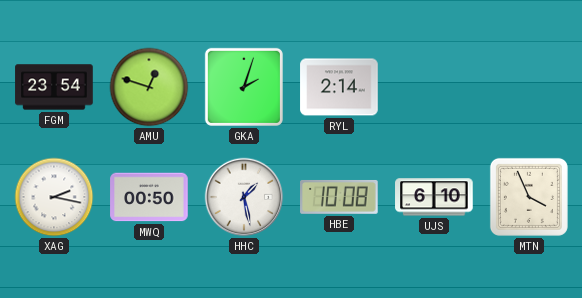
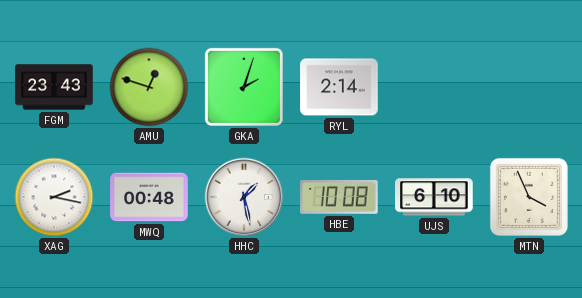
FGM: 23:54 -> 23:43 (54, 87)
MWQ: 00:50 -> 00:48 (149, 197)
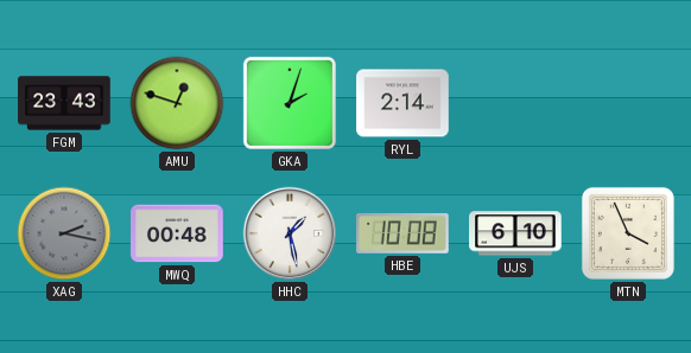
XAG dial: white -> grey (64, 233)
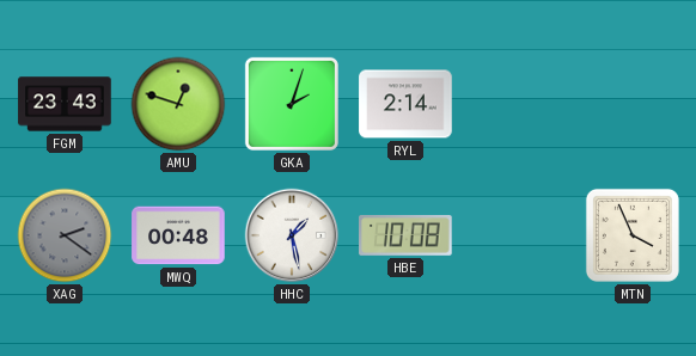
XAG: 2:17 -> 2:21 (65, 235)
UJS: 6:10 -> none (515, 233)
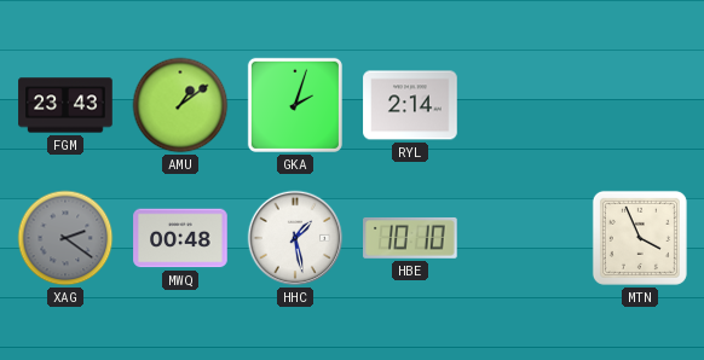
AMU: 12:48 -> 1:09 (180, 105)
HBE: 10:08 -> 10:10 (410, 238)
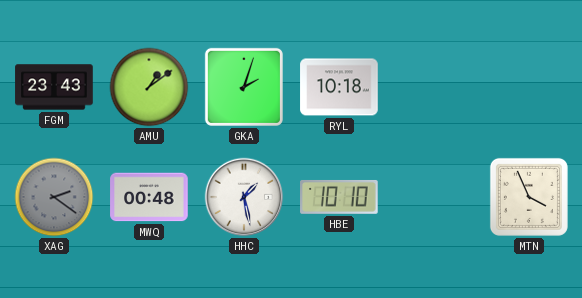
RYL: 2:14 -> 10:18 (339, 87)
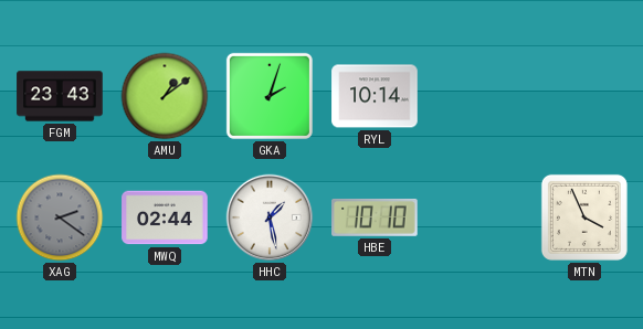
RYL: 10:18 -> 10:14 (375, 96)
MWQ: 00:48 -> 02:44 (165, 217)
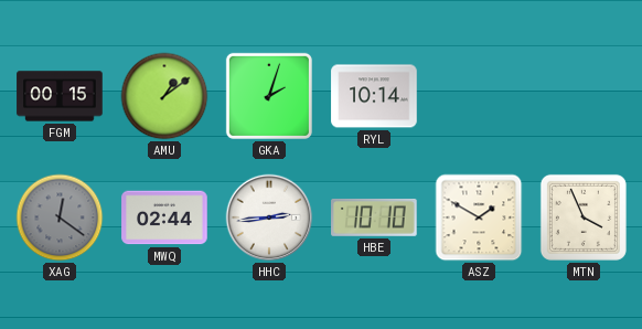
FGM: 23:43 -> 00:15 (60, 96)
XAG: 2:21 -> 12:21 (60, 217)
HHC: 1:28 -> 2:44 (269, 217)
ASZ: none -> 1:50 (479, 217)
